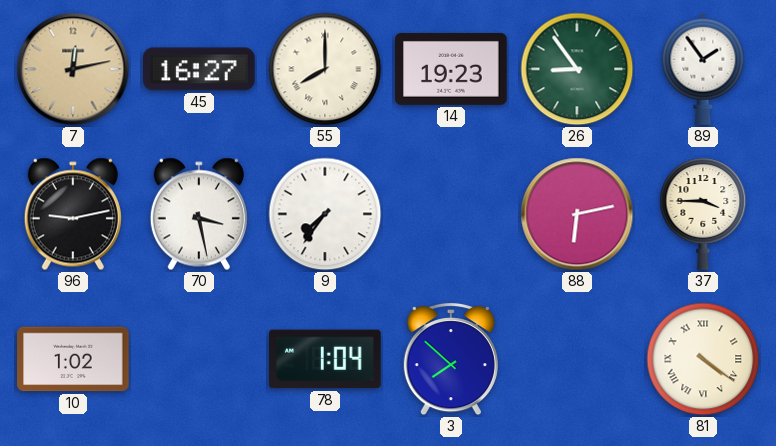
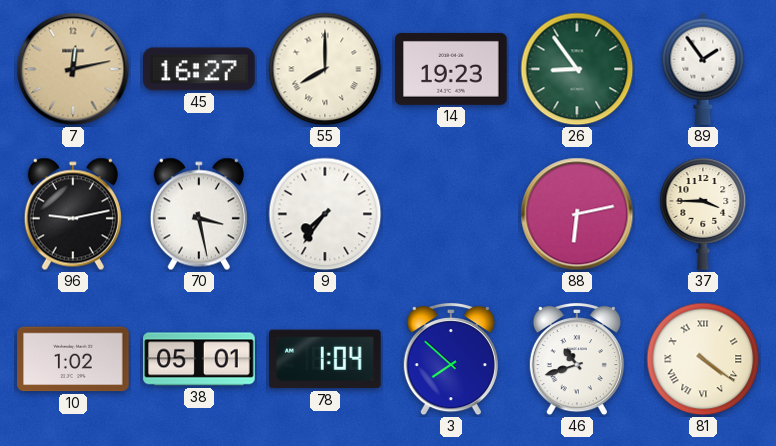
38: none -> 05:01 (199, 359)
46: none -> 10:42 (577, 360)
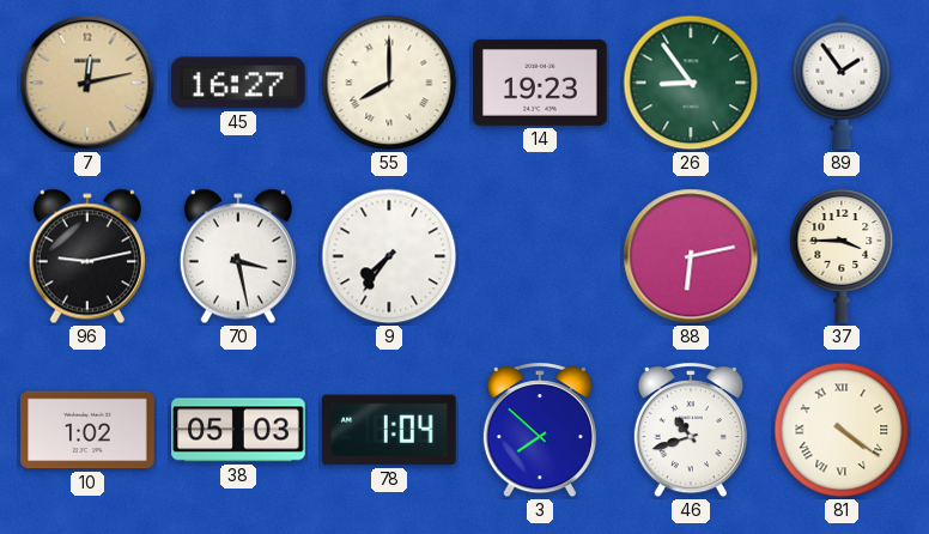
38: 05:01 -> 05:03 (238, 430)
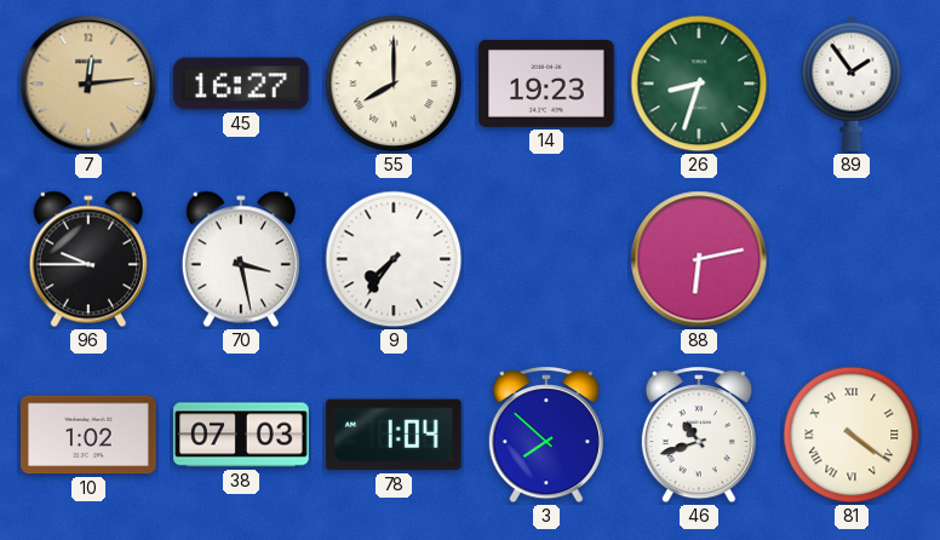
7: 12:13 -> 12:14 (88, 84)
26: 8:54 -> 8:33 (699, 84)
96: 9:13 -> 9:45 (88, 259)
37: 3:45 -> none (842, 256)
38: 05:03 -> 07:03 (241, 435)
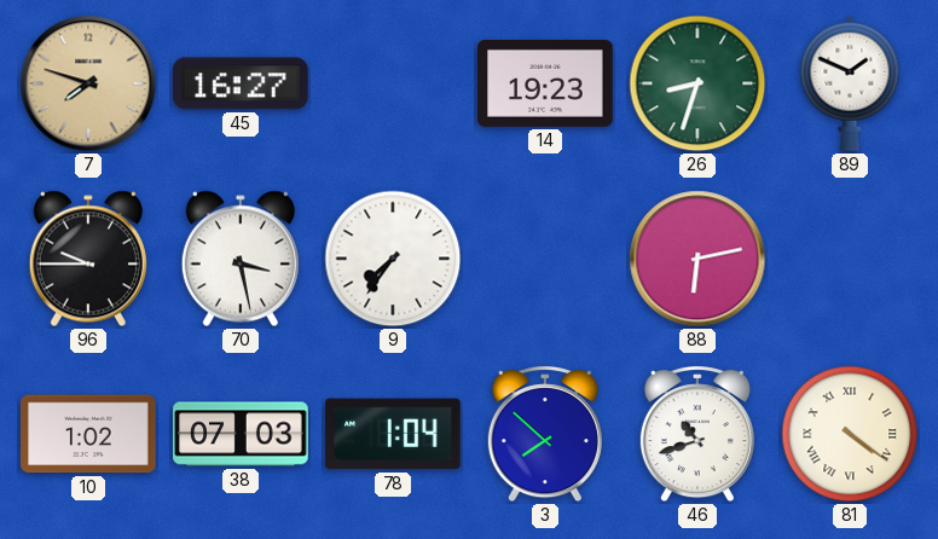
7: 12:14 -> 7:48 (88, 83)
55: 8:00 -> none (394, 84)
89: 1:54 -> 1:49 (850, 83)
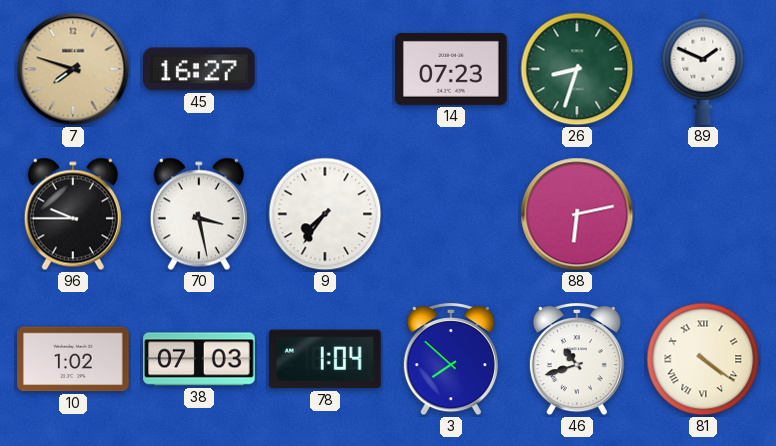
14: 19:23 -> 07:23 (451, 69)
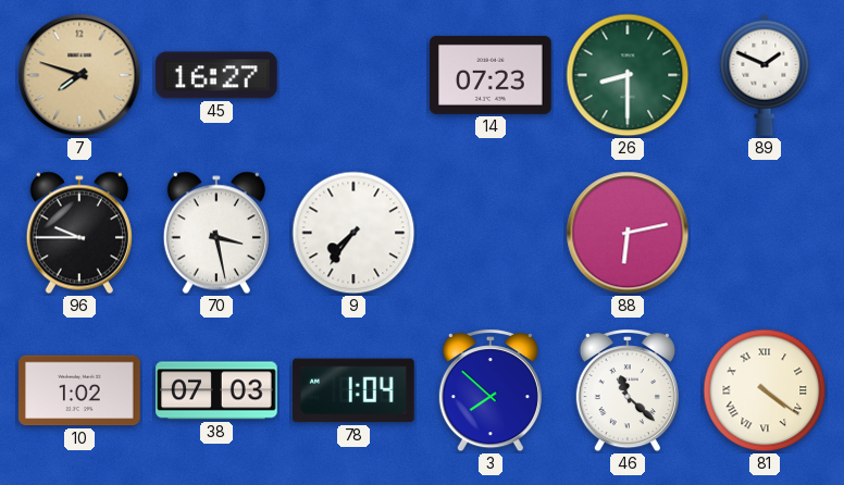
26: 8:33 -> 8:30 (628, 75)
46: 10:42 -> 11:22 (628, 391)
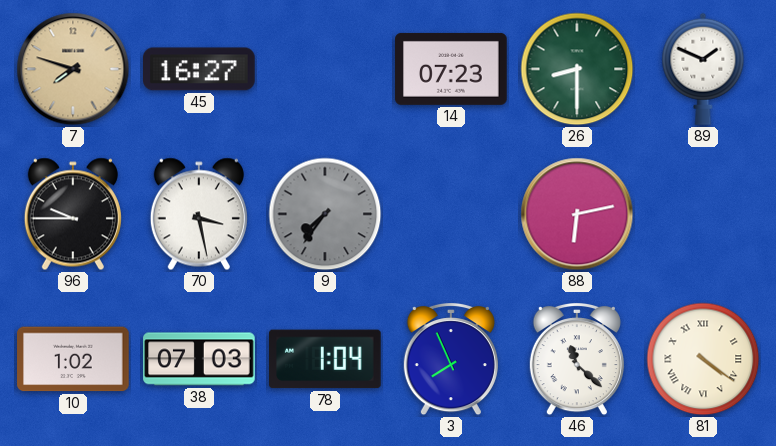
9 dial: white -> grey (325, 214)
3: 7:52 -> 7:56 (451, 360)
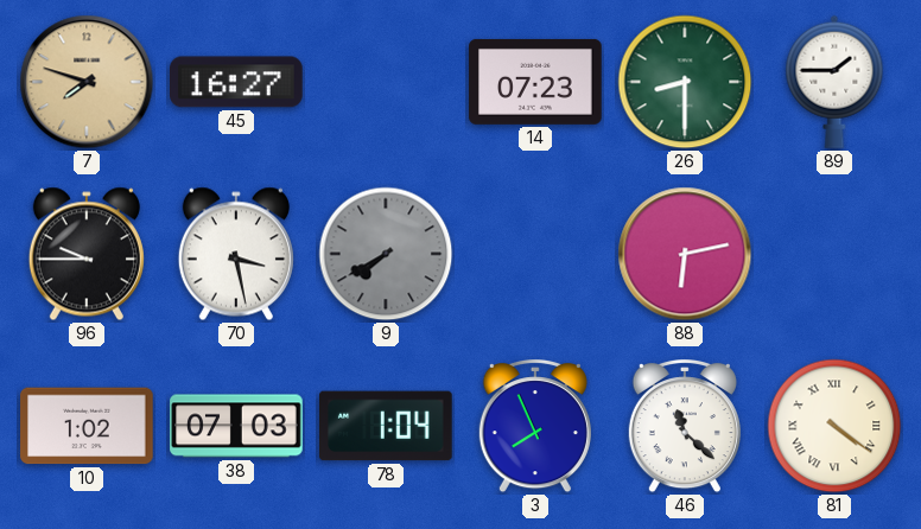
89: 1:49 -> 1:45 (834, 82)
9: 7:36 -> 7:40 (386, 254)
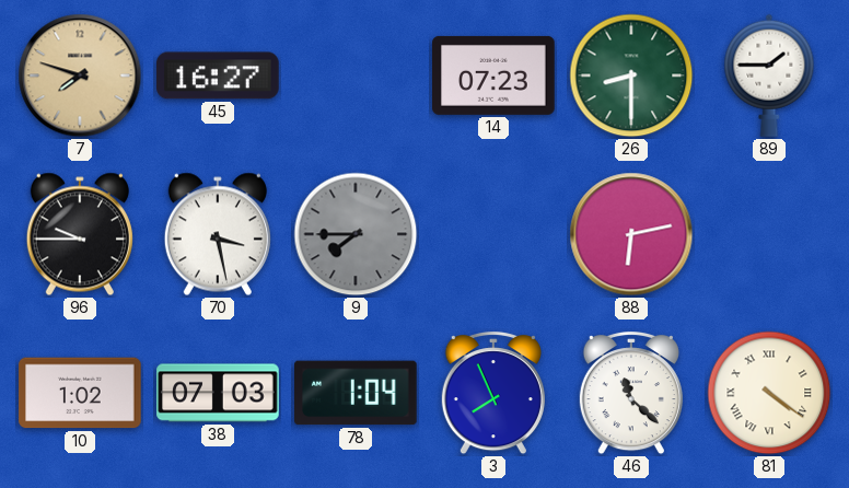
9: 7:40 -> 7:45 (356, 234)
